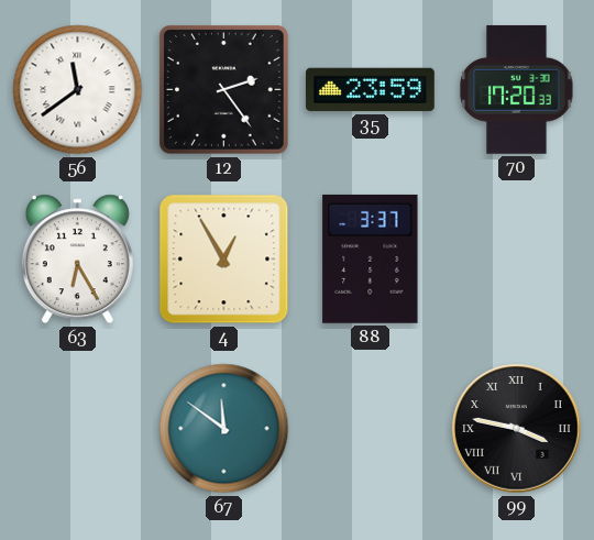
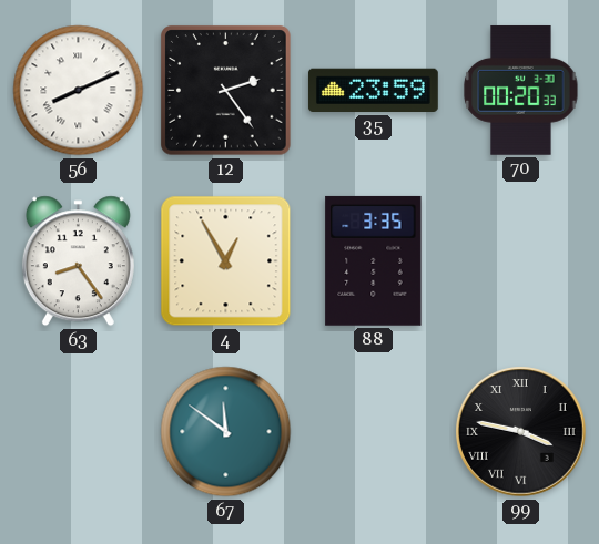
56: 11:39 -> 8:11 (79, 91)
70: 17:20 -> 00:20 (521, 90)
63: 6:25 -> 8:24 (78, 261)
88: 3:37 -> 3:35 (374, 260)
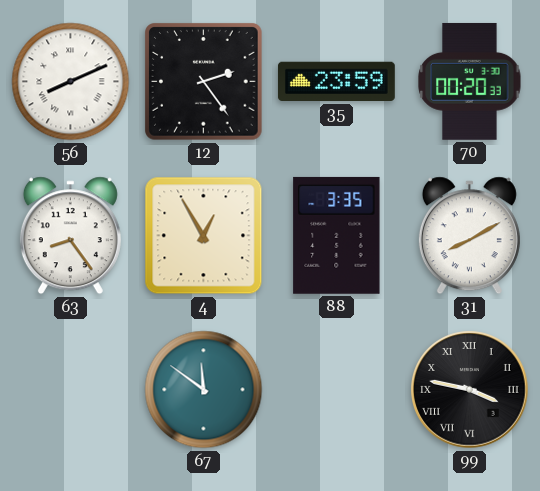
31: none -> 8:10 (469, 236)
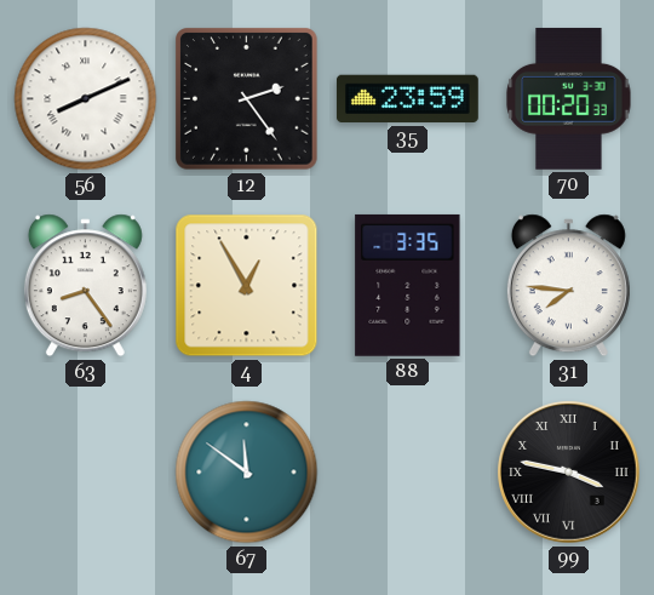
31: 8:10 -> 7:46 (568, 286)
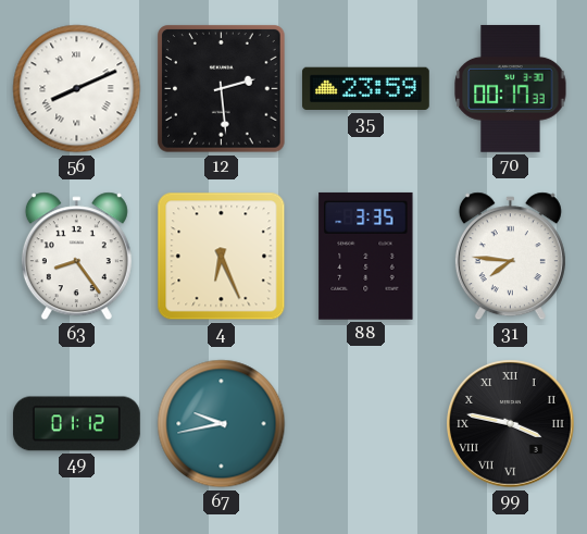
12: 2:24 -> 2:29 (222, 89)
70: 00:20 -> 00:17 (511, 88)
4: 12:55 -> 6:26 (222, 257)
49: none -> 01:12 (76, 424)
67: 11:51 -> 9:43 (222, 424)
